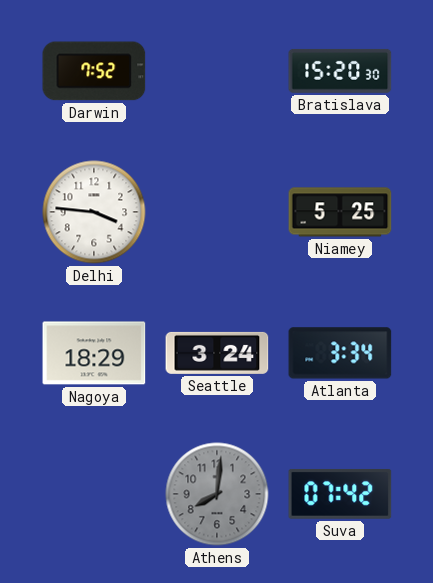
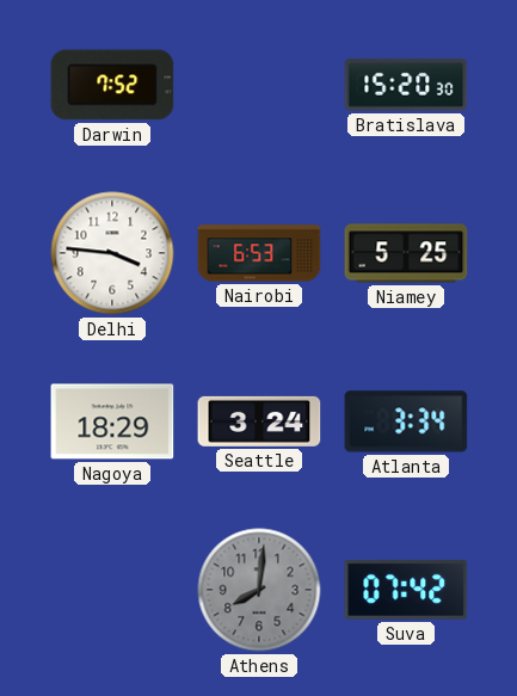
Nairobi: none -> 6:53 (259, 253)
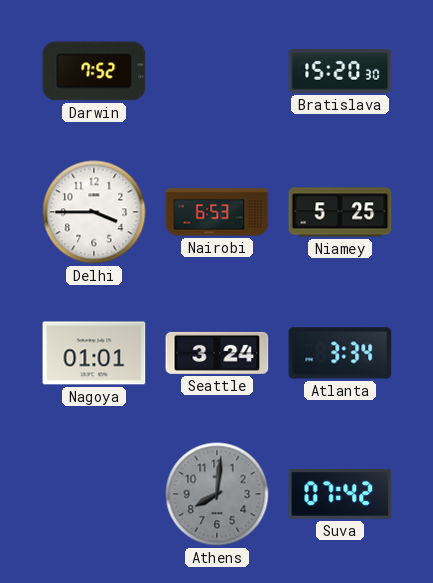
Delhi: 3:46 -> 3:45 (94, 212)
Nagoya: 18:29 -> 01:01 (94, 353)
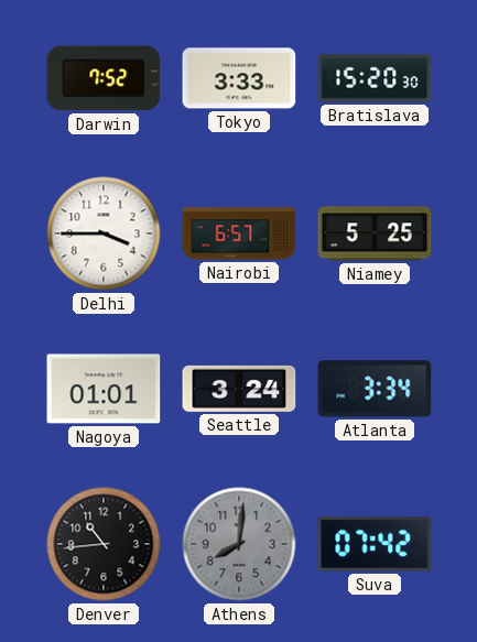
Tokyo: none -> 3:33 (239, 78)
Nairobi: 6:53 -> 6:57 (239, 233)
Denver: none -> 10:44 (104, 544)
